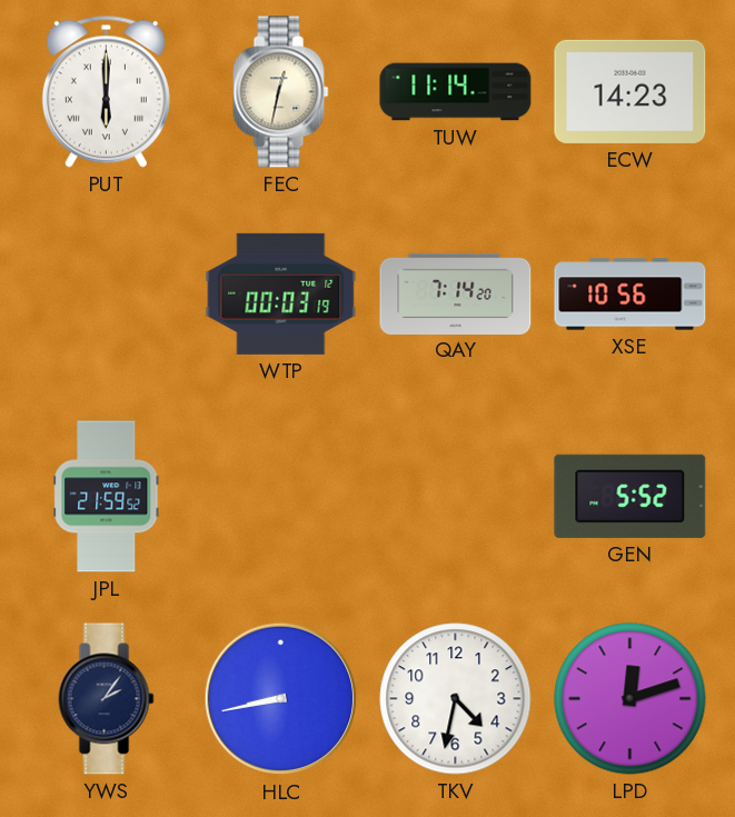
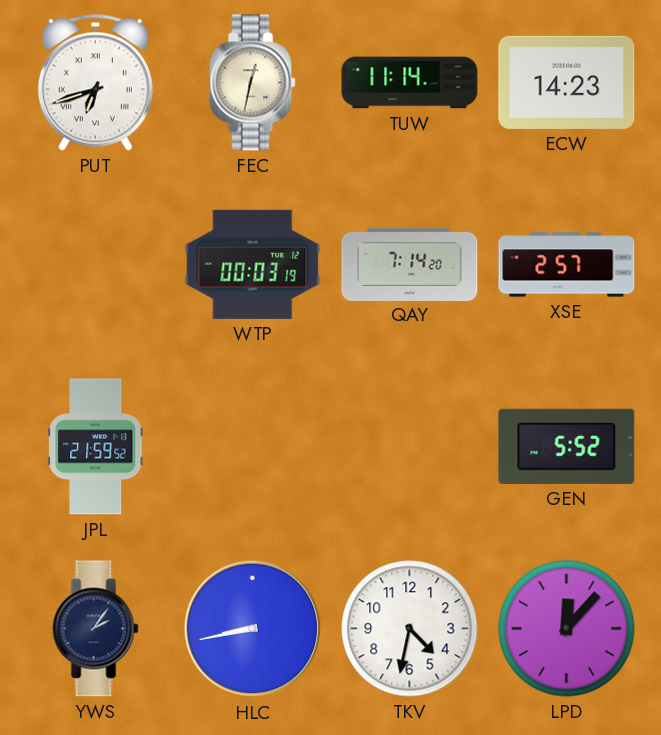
PUT: 6:00 -> 6:42 (95, 82)
XSE: 10:56 -> 2:57 (567, 265)
LPD: 12:12 -> 12:07 (567, 629)
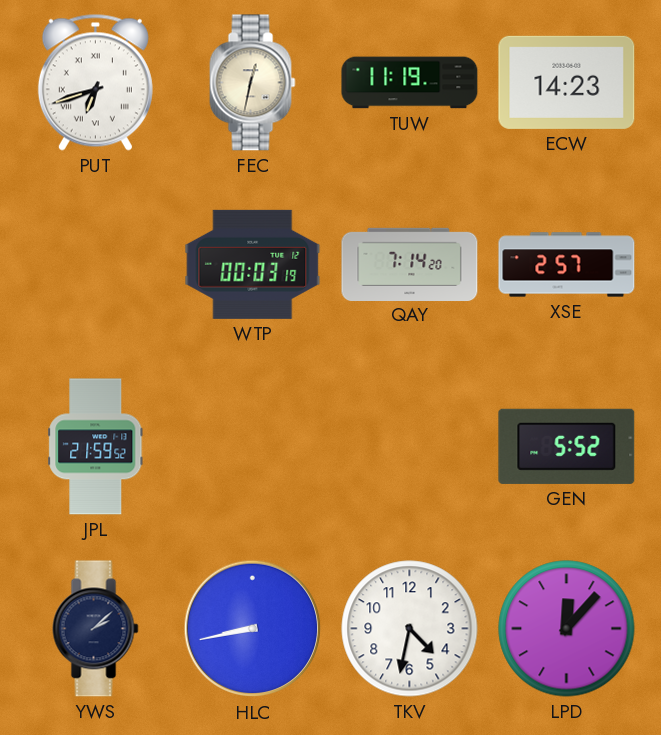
TUW: 11:14 -> 11:19 (410, 83)
YWS: 2:06 -> 2:08 (96, 629)
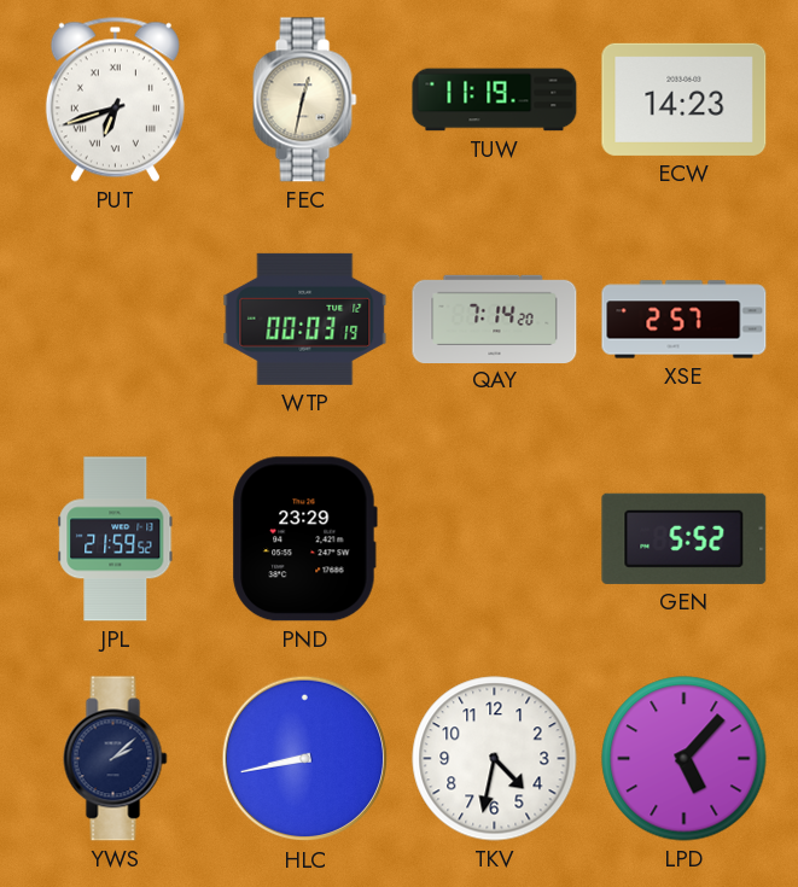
PND: none -> 23:29 (304, 539)
LPD: 12:07 -> 5:07 (685, 759)
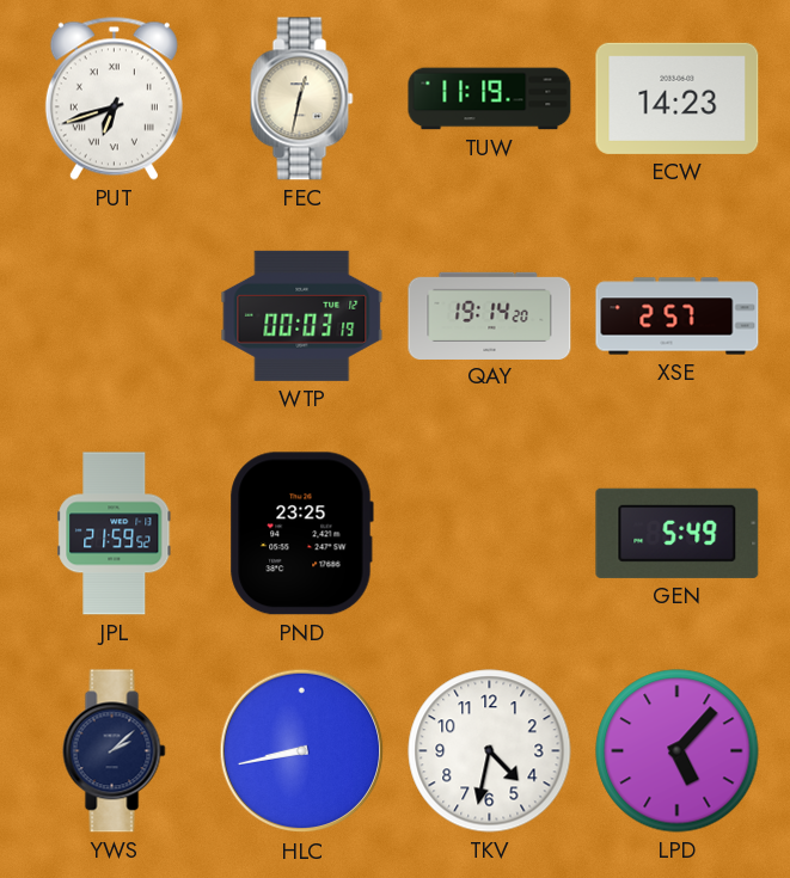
QAY: 7:14 -> 19:14 (490, 315)
PND: 23:29 -> 23:25 (301, 534)
GEN: 5:52 -> 5:49 (678, 533)
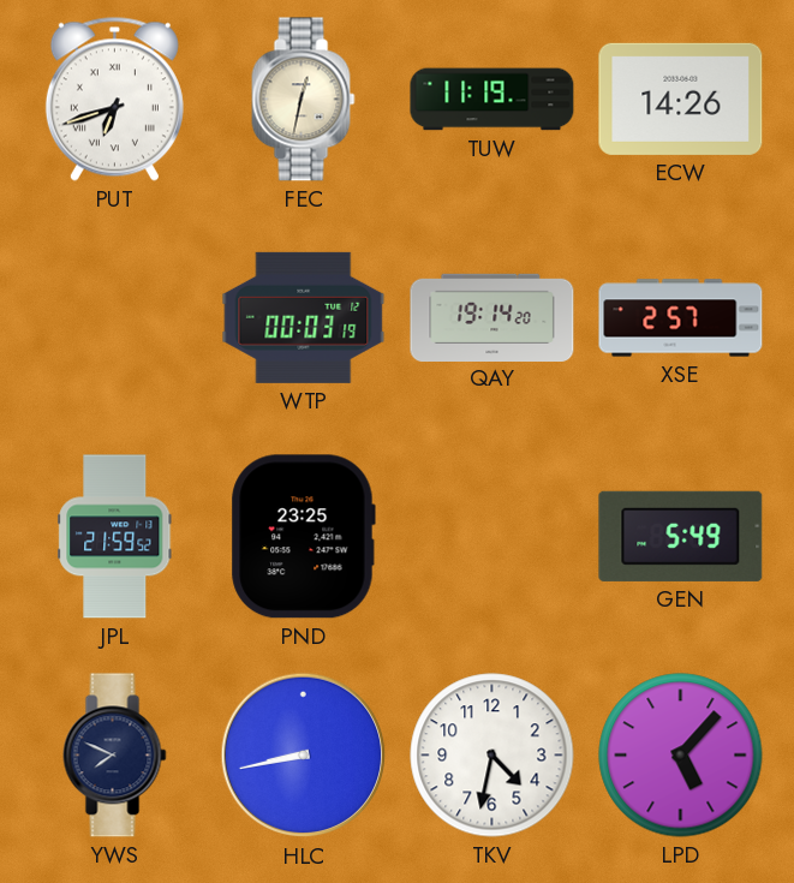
ECW: 14:23 -> 14:26 (681, 99)
YWS: 2:08 -> 7:49 (115, 756)
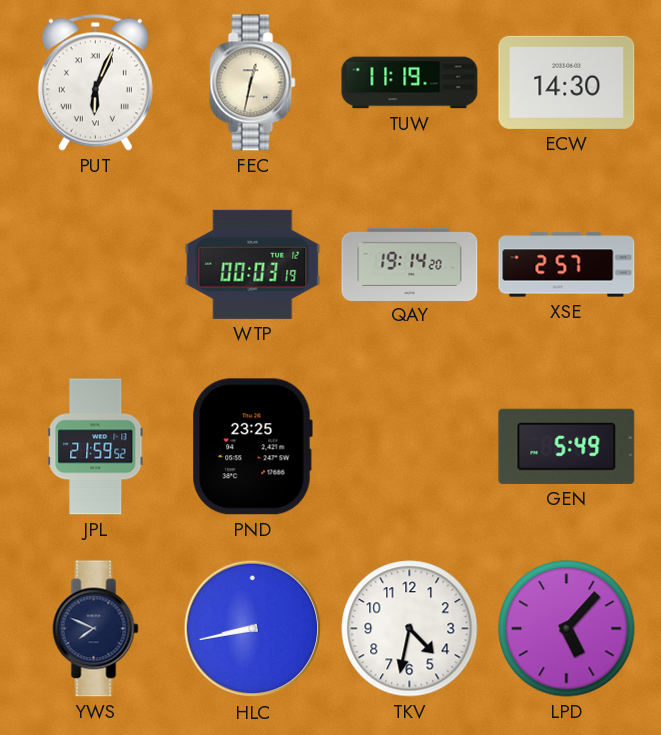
PUT: 6:42 -> 6:04 (95, 82)
ECW: 14:26 -> 14:30 (567, 82)
